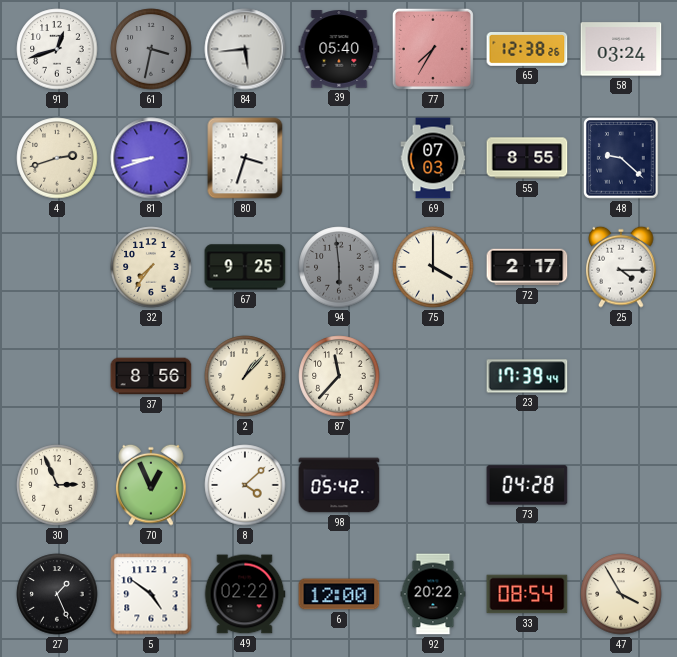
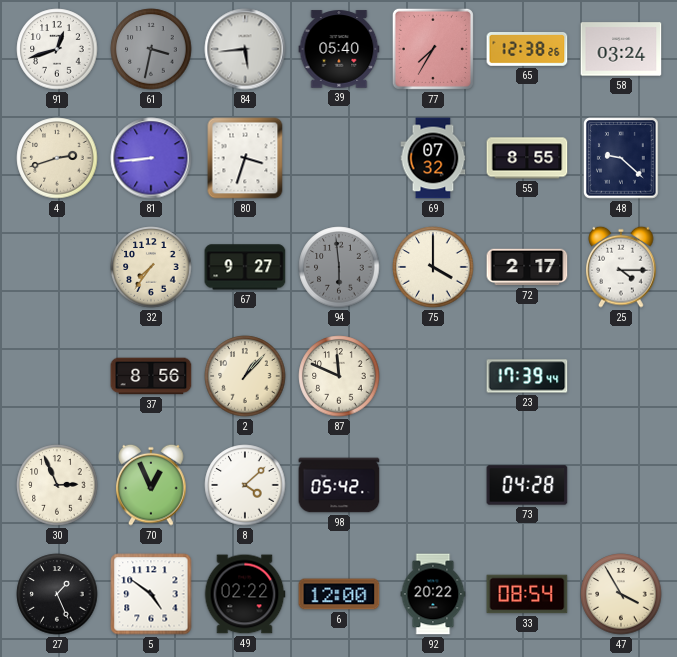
81: 8:42 -> 8:44 (151, 158)
69: 07:03 -> 07:32 (433, 158)
67: 9:25 -> 9:27 (245, 267)
87: 11:37 -> 11:49 (339, 376)
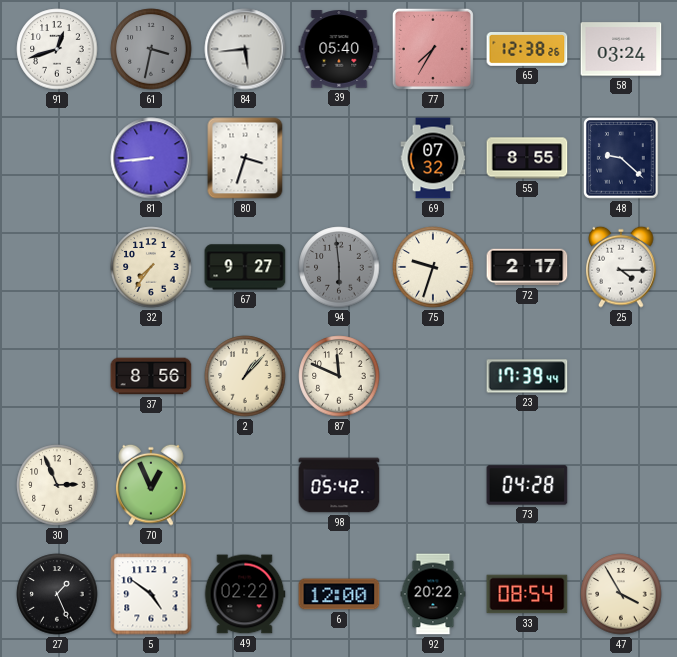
4: 2:42 -> none (57, 158)
75: 4:00 -> 9:33 (433, 267)
8: 4:08 -> none (245, 485)
